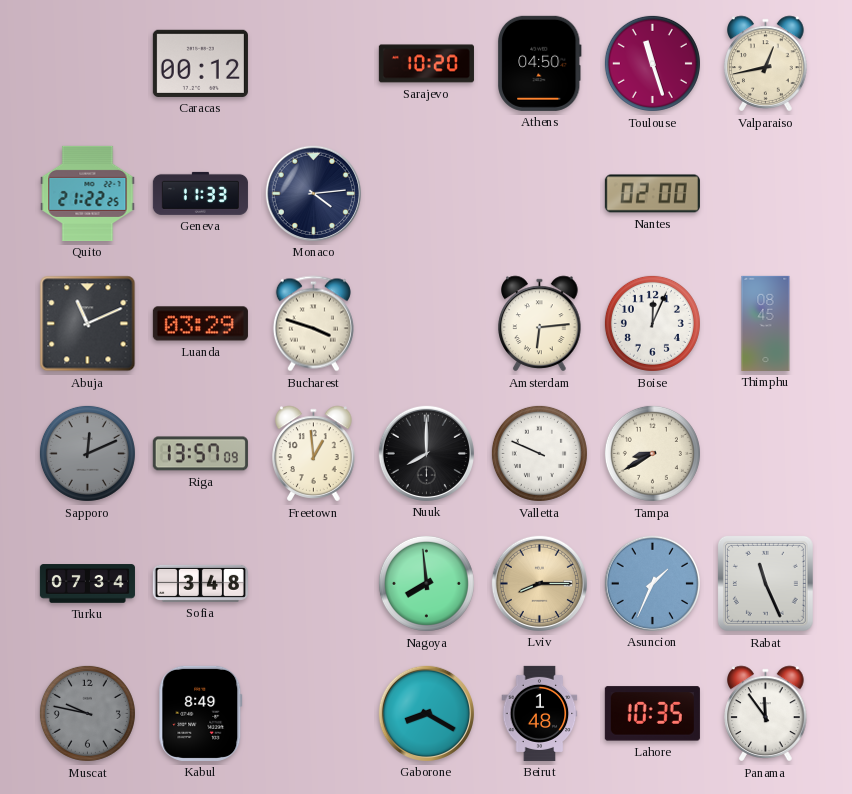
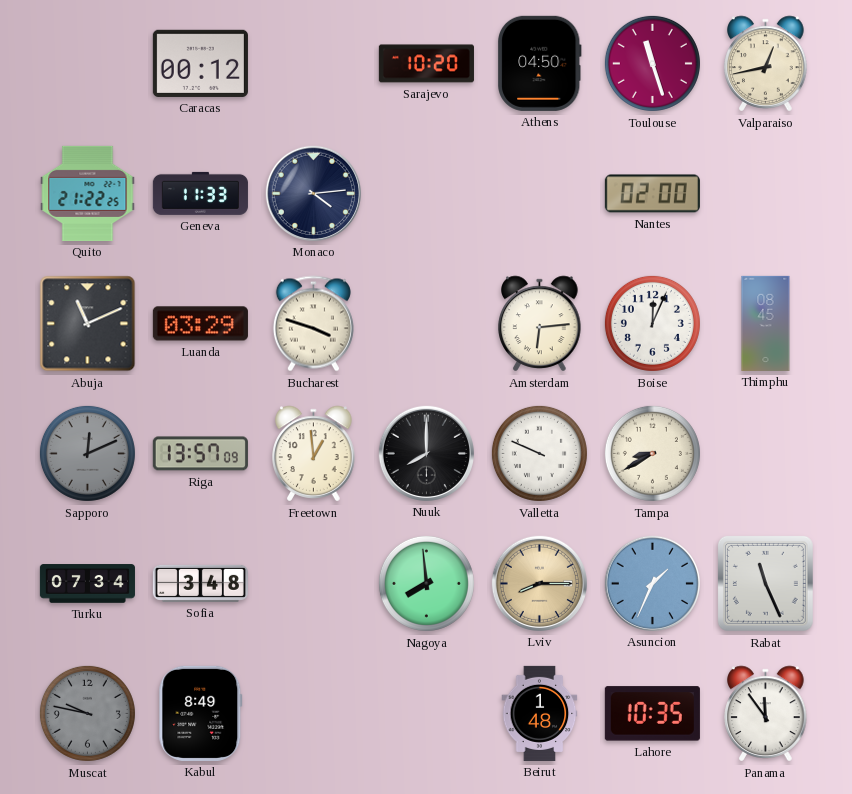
Gaborone: 8:20 -> none (426, 713)
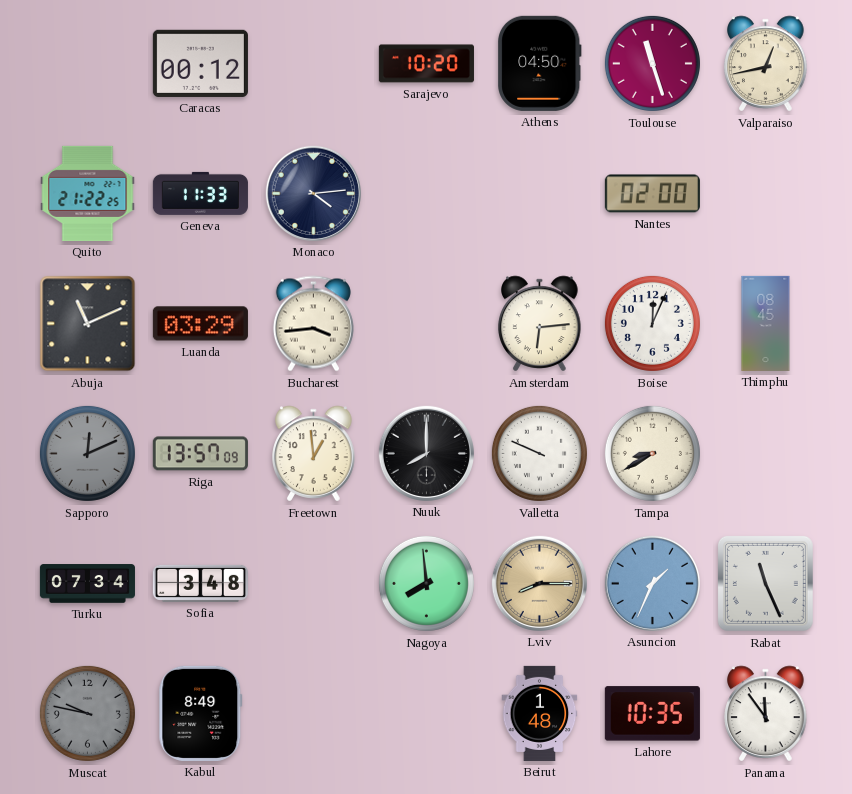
Bucharest: 3:48 -> 3:44 (313, 324)
